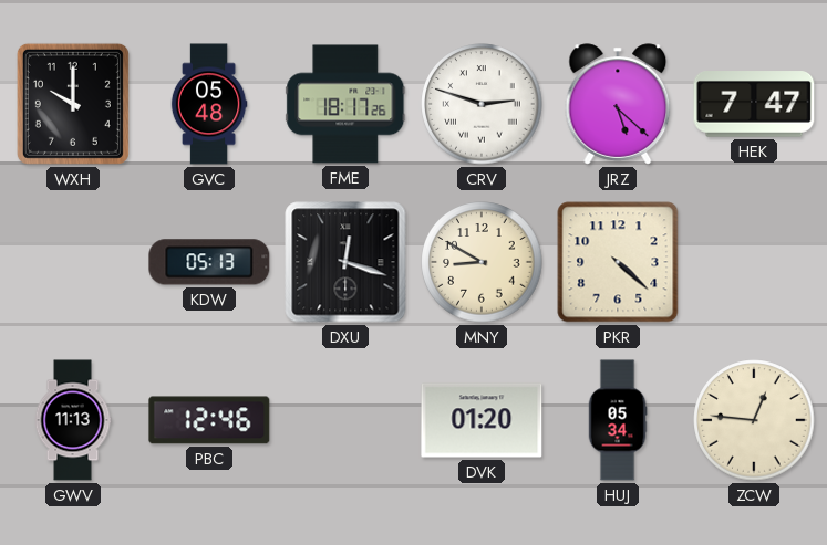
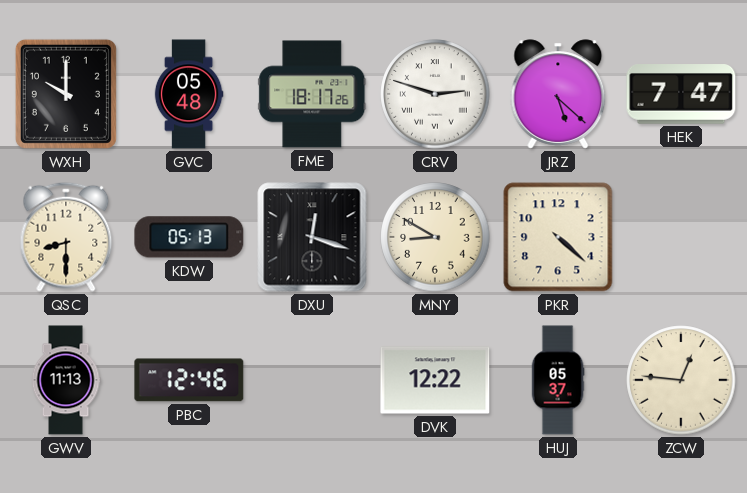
QSC: none -> 8:30 (66, 237)
DVK: 01:20 -> 12:22 (435, 380)
HUJ: 05:34 -> 05:37 (558, 380)
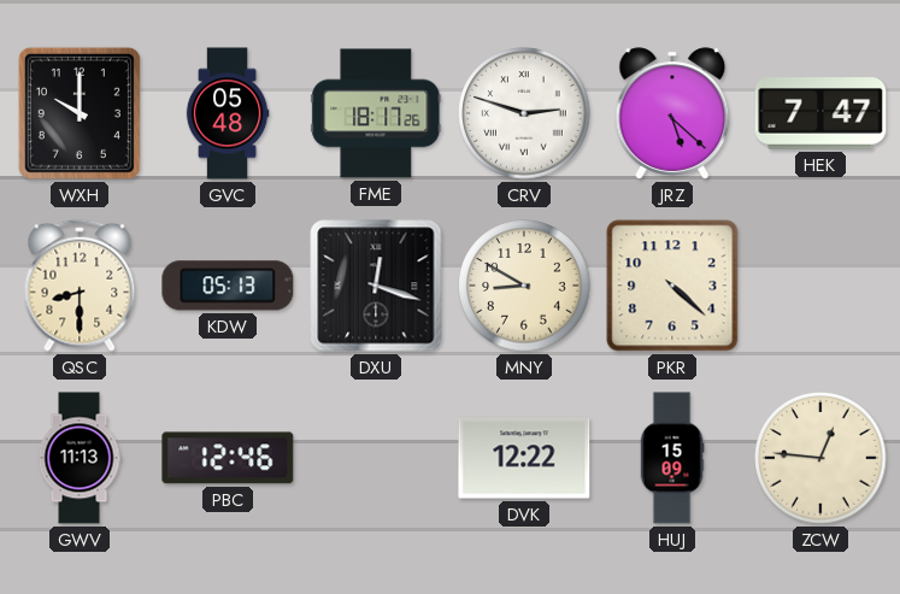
HUJ: 05:37 -> 15:09 (672, 458)
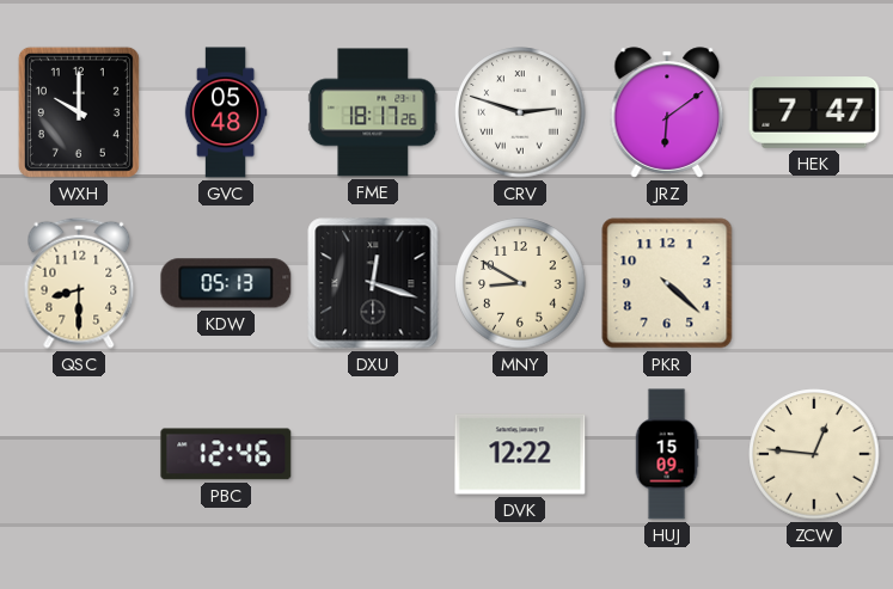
JRZ: 5:22 -> 6:09 (667, 112)
GWV: 11:13 -> none (80, 458)
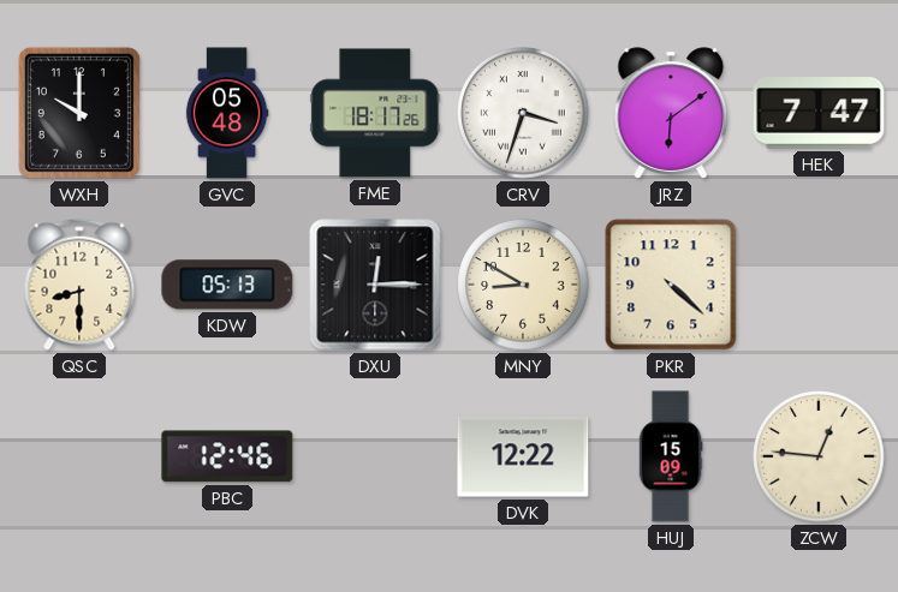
CRV: 2:48 -> 3:33 (523, 113)
DXU: 12:18 -> 12:15 (375, 285)
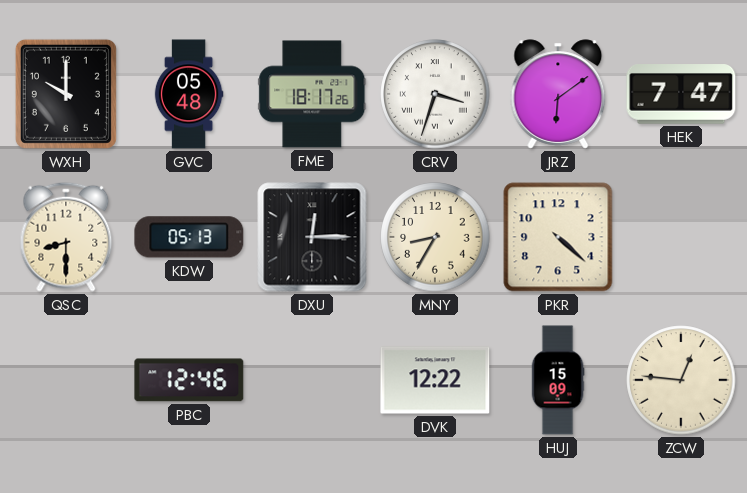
MNY: 8:50 -> 8:35 (435, 237)
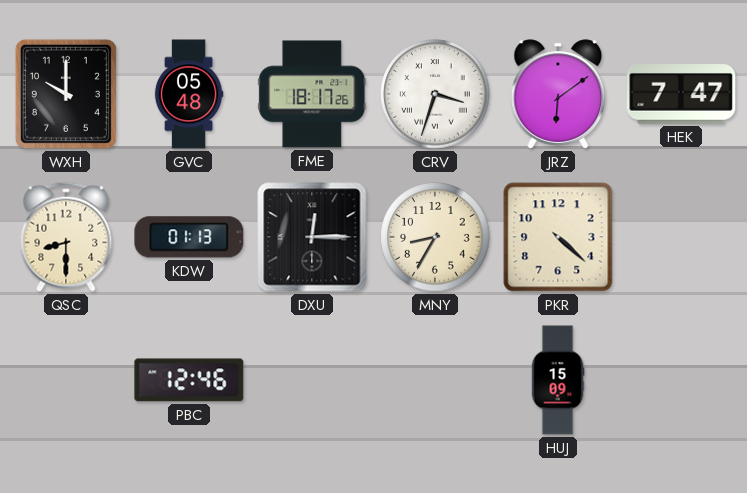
KDW: 05:13 -> 01:13 (189, 237)
DVK: 12:22 -> none (435, 380)
ZCW: 12:46 -> none (681, 380)
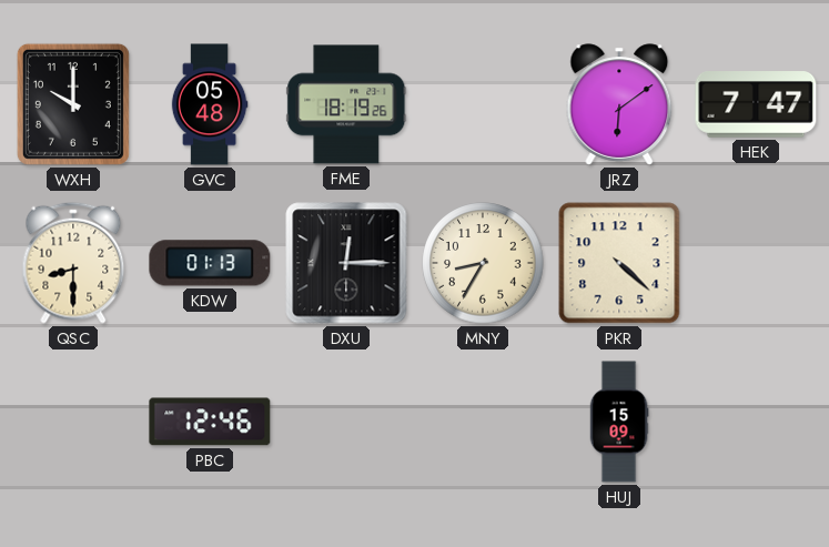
FME: 18:17 -> 18:19 (346, 104)
CRV: 3:33 -> none (435, 94)
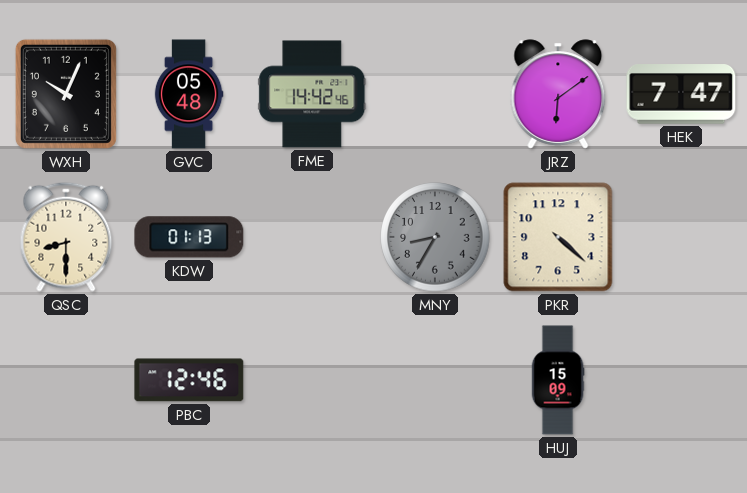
WXH: 10:00 -> 10:04 (66, 94)
FME: 18:19 -> 14:42 (312, 94)
DXU: 12:15 -> none (346, 263)
MNY dial: cream -> grey (435, 237)
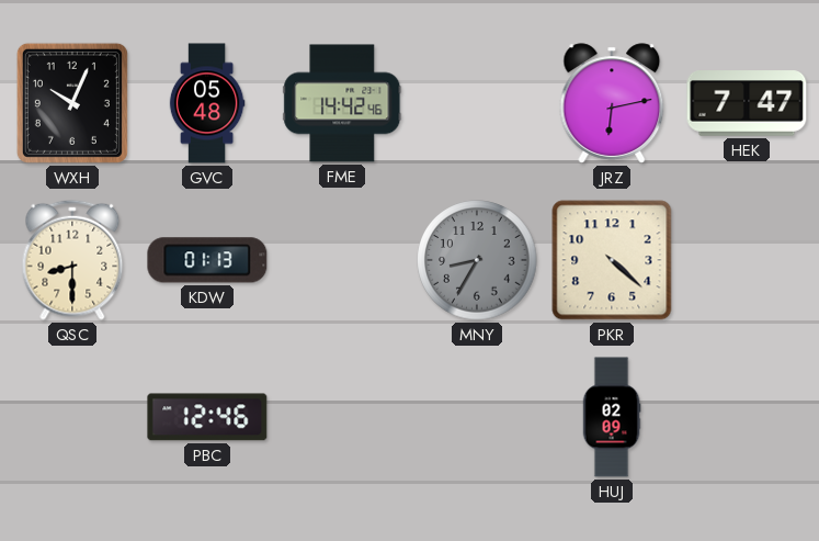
JRZ: 6:09 -> 6:13 (612, 103)
HUJ: 15:09 -> 02:09 (612, 417)
